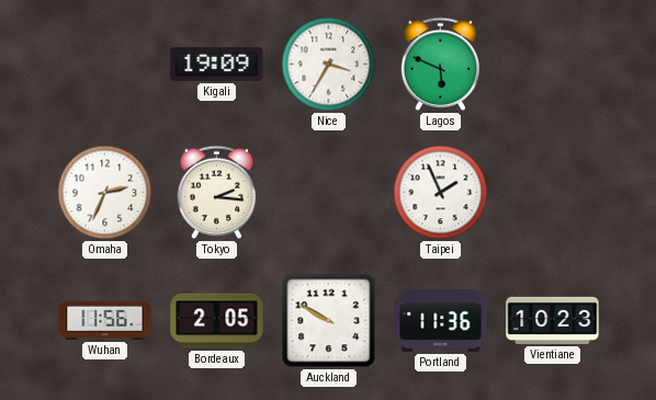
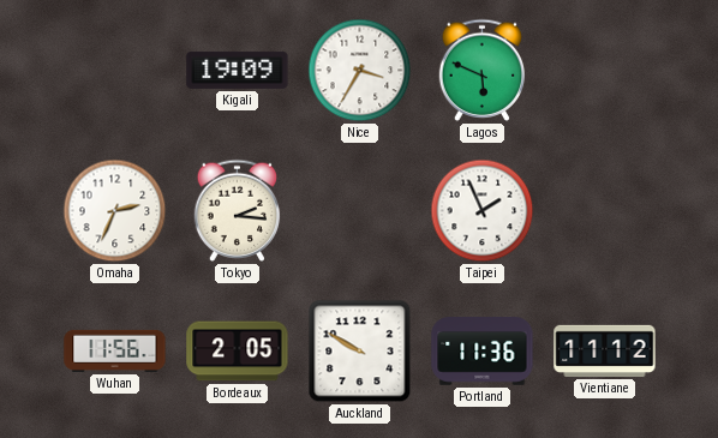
Vientiane: 10:23 -> 11:12 (605, 350)
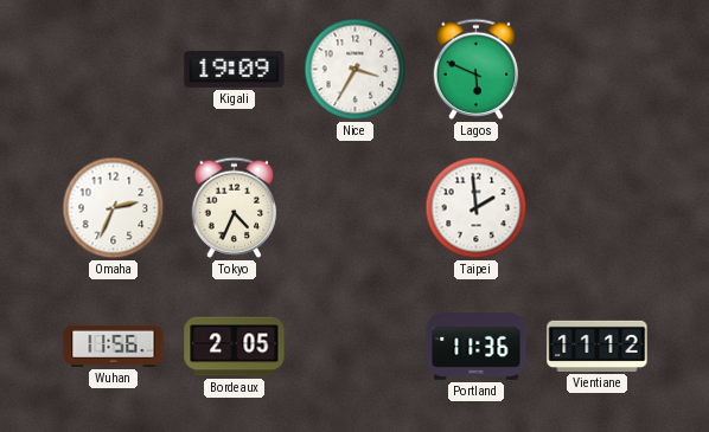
Tokyo: 2:16 -> 4:34 (235, 207)
Taipei: 1:56 -> 1:59 (477, 208)
Auckland: 9:50 -> none (360, 352)
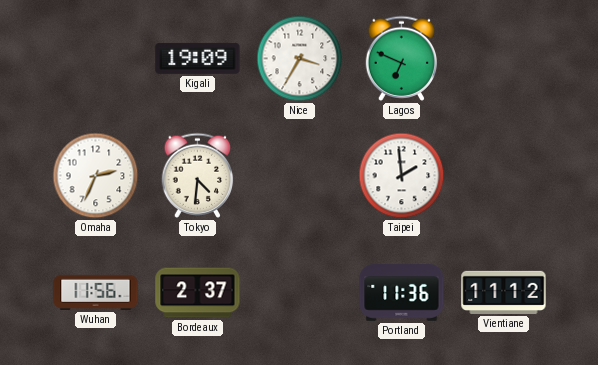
Lagos: 5:49 -> 6:49 (402, 58)
Tokyo: 4:34 -> 4:31 (198, 175)
Bordeaux: 2:05 -> 2:37 (198, 293)
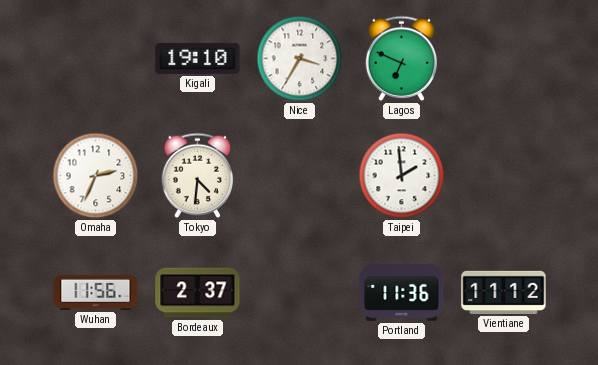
Kigali: 19:09 -> 19:10 (198, 58)
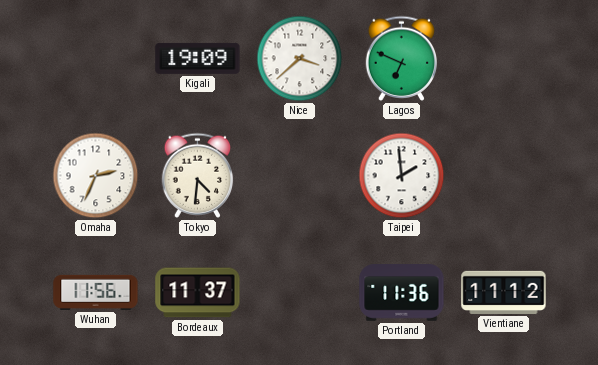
Kigali: 19:10 -> 19:09 (198, 58)
Nice: 3:35 -> 3:38 (300, 59)
Bordeaux: 2:37 -> 11:37 (198, 293)
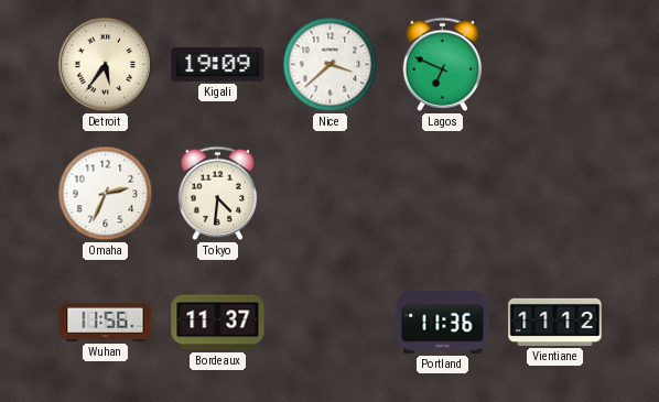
Detroit: none -> 5:36 (106, 65)
Taipei: 1:59 -> none (402, 176)
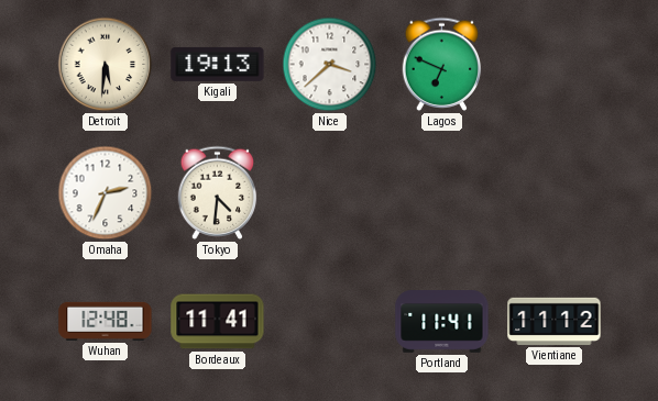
Detroit: 5:36 -> 5:31 (106, 65)
Kigali: 19:09 -> 19:13 (218, 64)
Wuhan: 11:56 -> 12:48 (106, 321)
Bordeaux: 11:37 -> 11:41 (218, 322)
Portland: 11:36 -> 11:41 (442, 322)
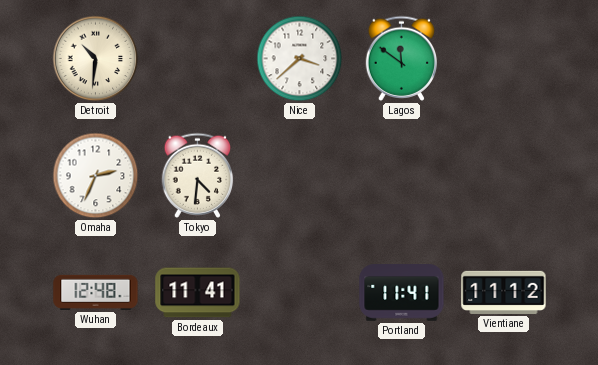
Detroit: 5:31 -> 10:31 (96, 59)
Kigali: 19:13 -> none (218, 64)
Lagos: 6:49 -> 11:51 (402, 58)
